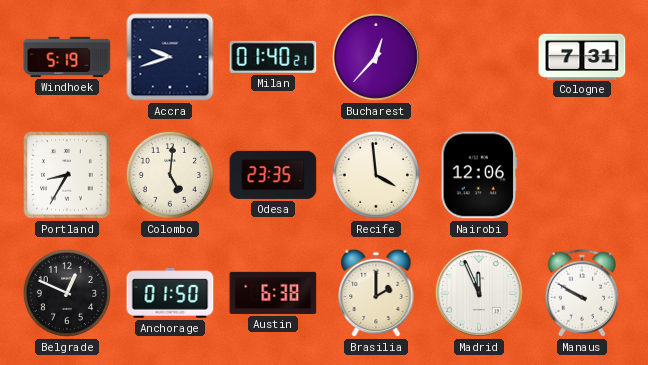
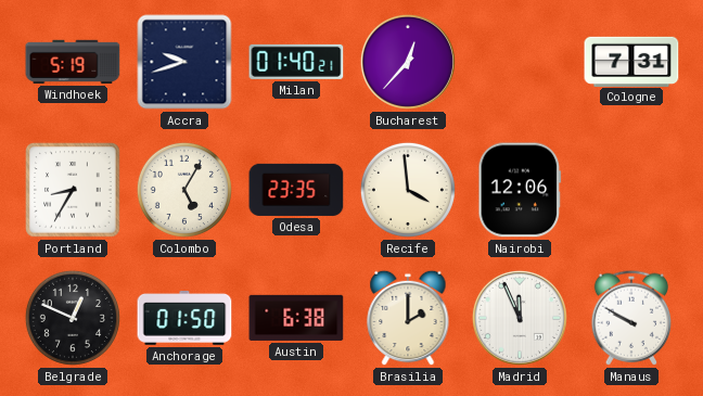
Colombo: 5:01 -> 5:05 (184, 190)
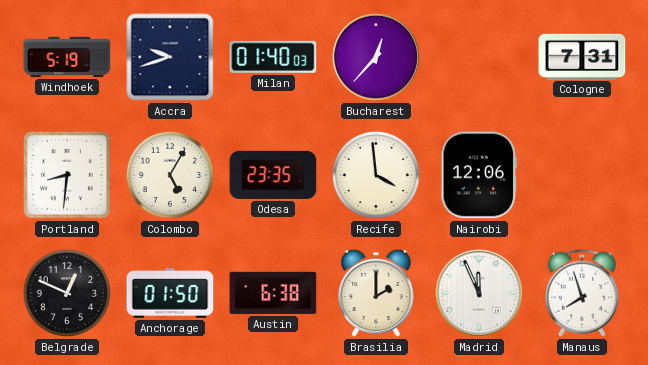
Milan: 01:40:21 -> 01:40:03 (273, 57)
Portland: 8:35 -> 8:31 (67, 175)
Manaus: 9:50 -> 7:57 (582, 293)
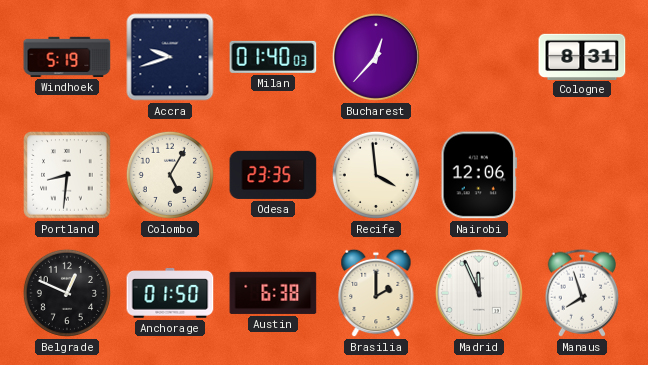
Cologne: 7:31 -> 8:31 (582, 56)
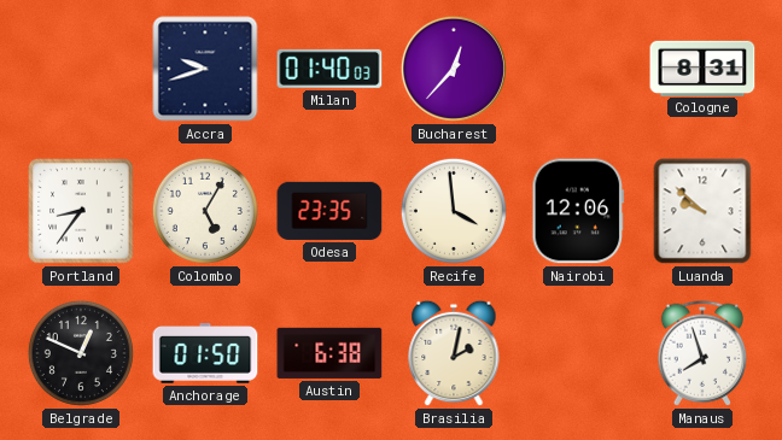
Windhoek: 5:19 -> none (67, 57)
Portland: 8:31 -> 8:36 (81, 211)
Luanda: none -> 9:52 (702, 211)
Brasilia: 2:00 -> 2:02 (454, 353)
Madrid: 11:56 -> none (479, 293)
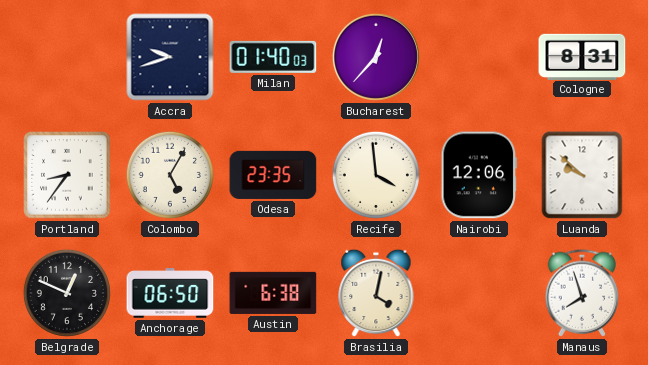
Anchorage: 01:50 -> 06:50 (170, 294)
Brasilia: 2:02 -> 4:02 (376, 293)
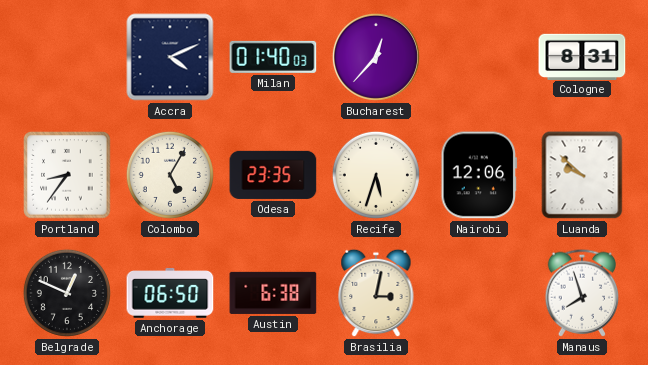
Accra: 9:42 -> 4:11 (170, 57)
Recife: 3:59 -> 5:33 (376, 175)
Brasilia: 4:02 -> 3:02 (376, 293)
